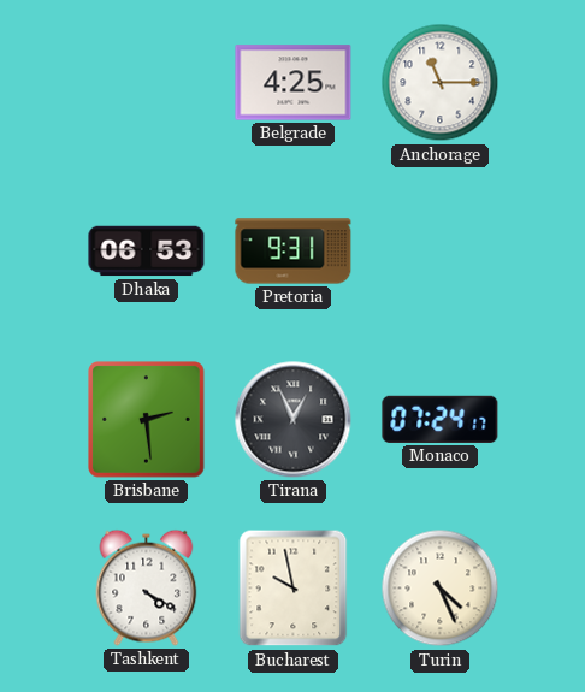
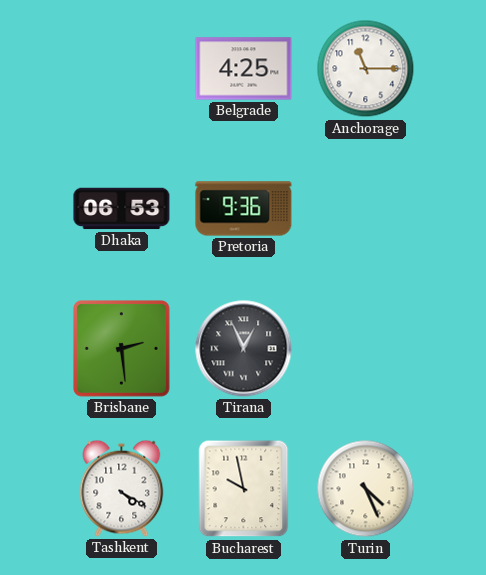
Pretoria: 9:31 -> 9:36 (244, 209)
Monaco: 07:24 -> none (441, 419)
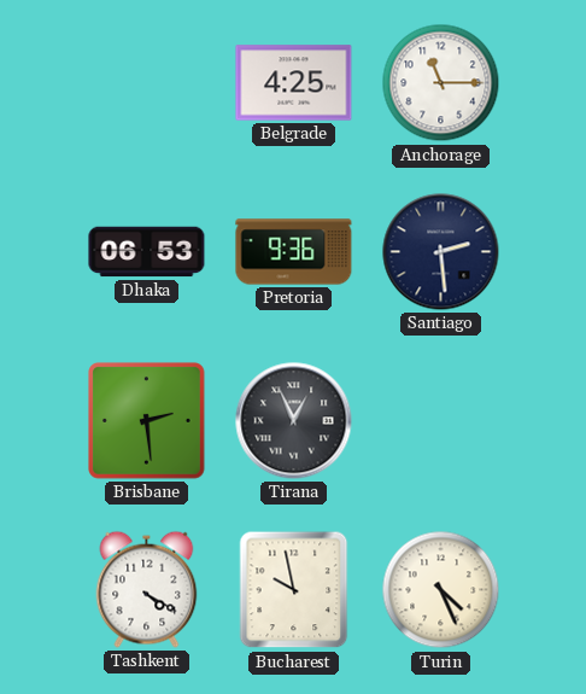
Santiago: none -> 2:29 (441, 252)
